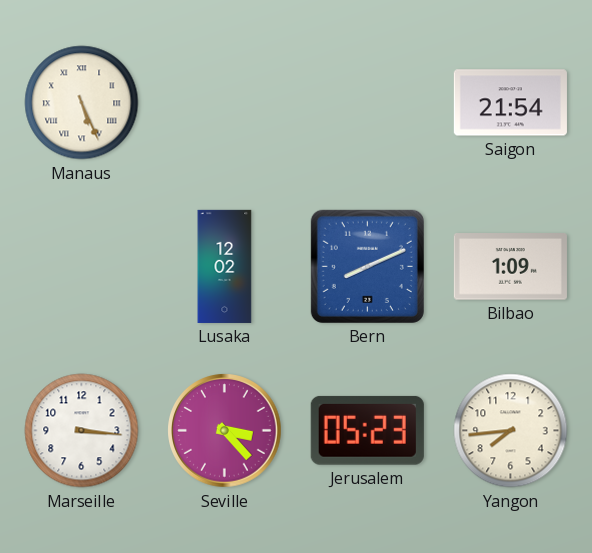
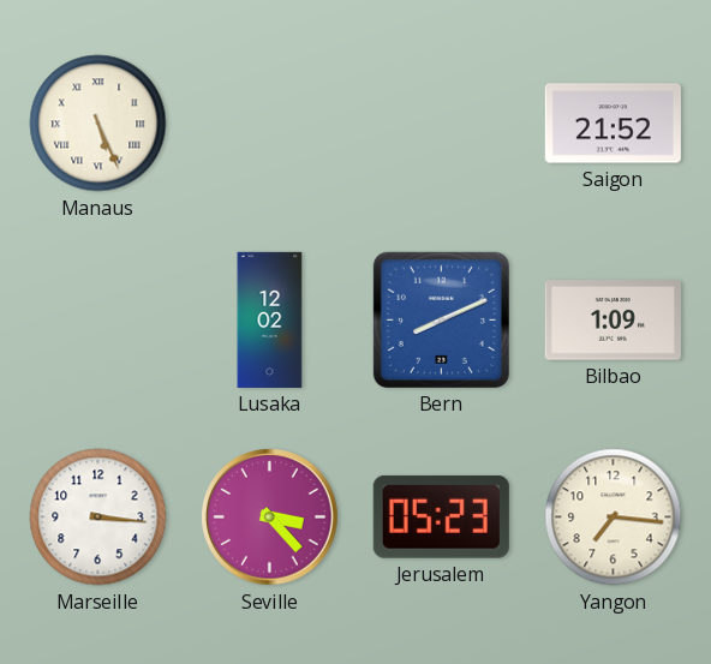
Saigon: 21:54 -> 21:52 (613, 124)
Yangon: 7:44 -> 7:16 (614, 518)
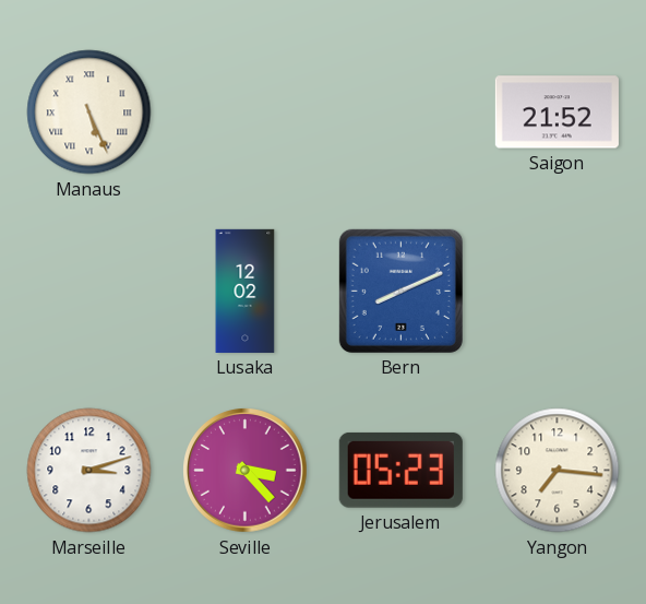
Bilbao: 1:09 -> none (613, 321)
Marseille: 3:16 -> 3:12 (89, 471)
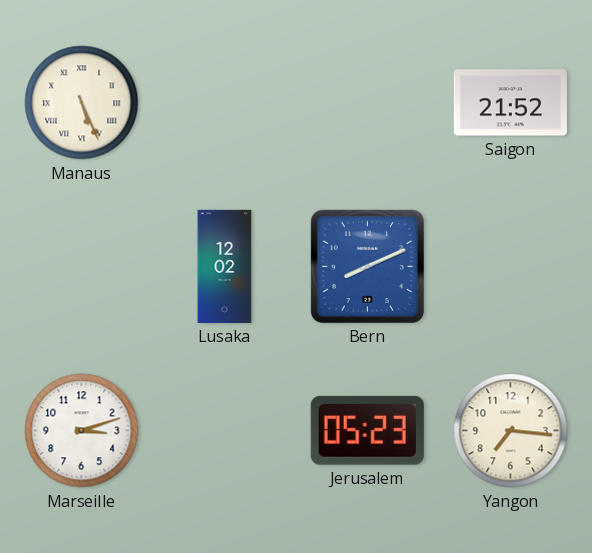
Seville: 3:23 -> none (246, 471)
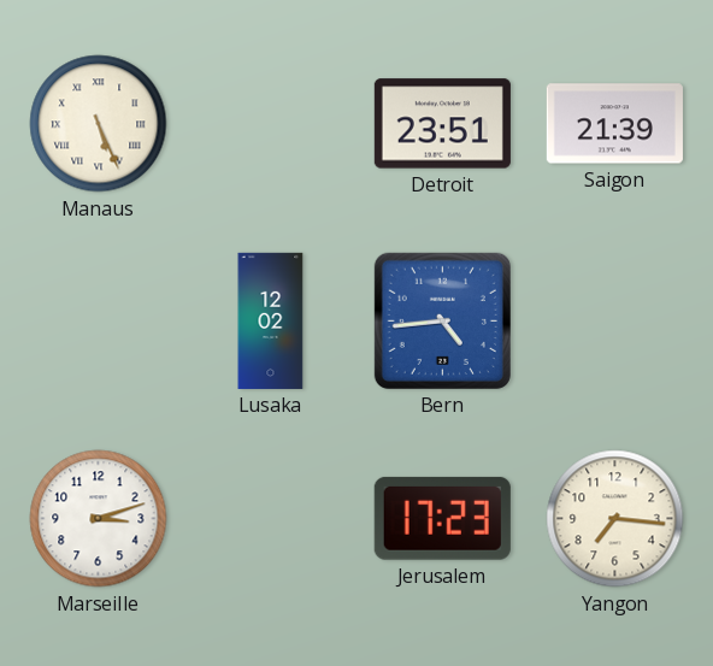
Detroit: none -> 23:51 (442, 124)
Saigon: 21:52 -> 21:39 (614, 124)
Bern: 8:11 -> 4:44 (442, 320)
Jerusalem: 05:23 -> 17:23 (442, 518)
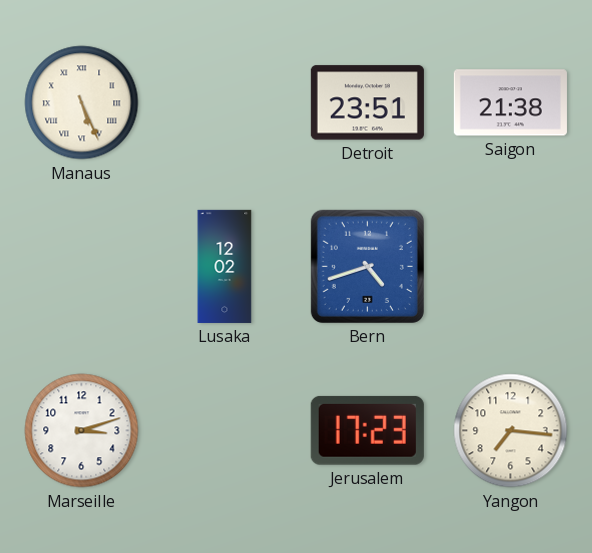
Saigon: 21:39 -> 21:38 (510, 103)
Bern: 4:44 -> 4:42 (367, 266)
